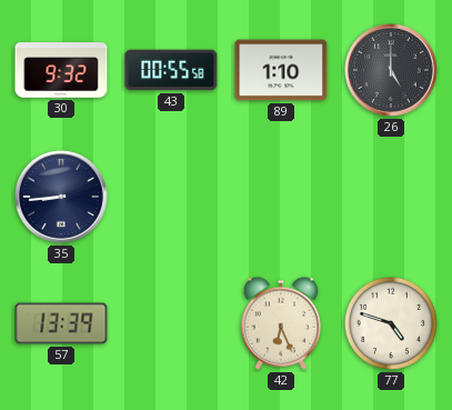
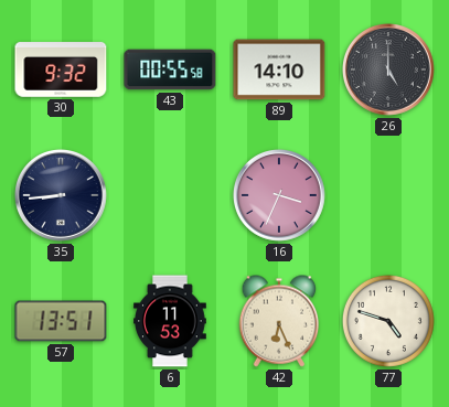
89: 1:10 -> 14:10 (279, 69)
16: none -> 3:34 (280, 196)
57: 13:39 -> 13:51 (61, 321)
6: none -> 11:53 (171, 321)
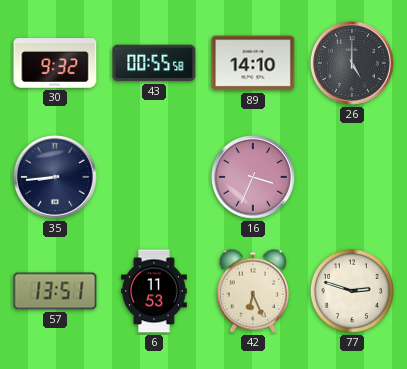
77: 4:48 -> 2:48 (352, 291)
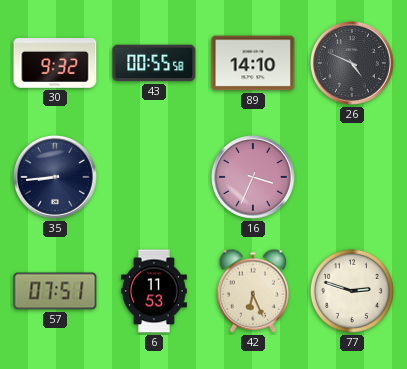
26: 5:00 -> 4:49 (353, 64)
57: 13:51 -> 07:51 (55, 291)
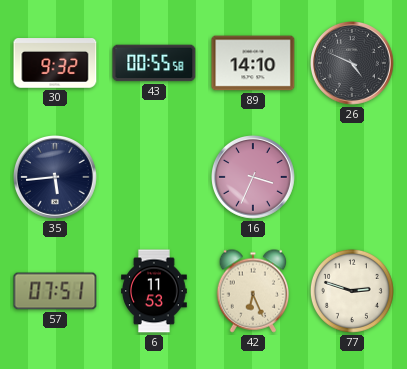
35: 8:44 -> 5:44 (56, 178)
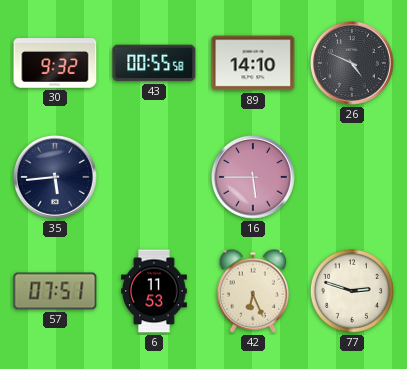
16: 3:34 -> 5:45 (254, 178)
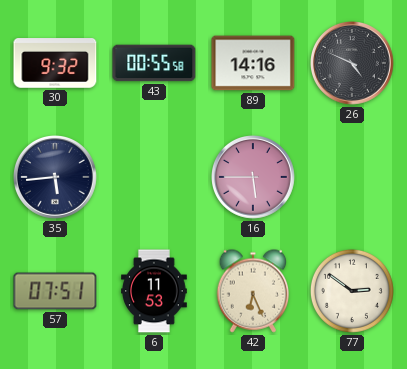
89: 14:10 -> 14:16 (253, 63)
77: 2:48 -> 2:51 (352, 291)
